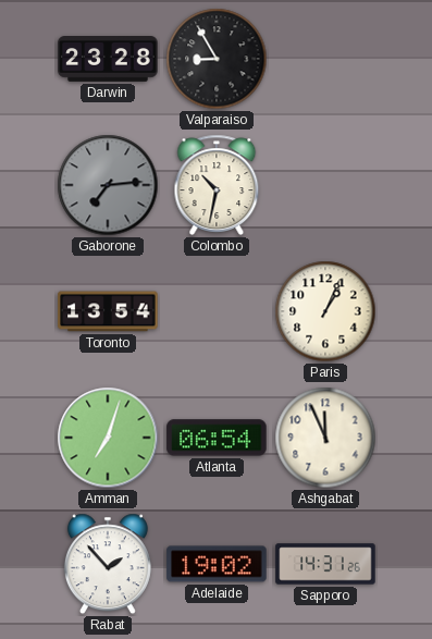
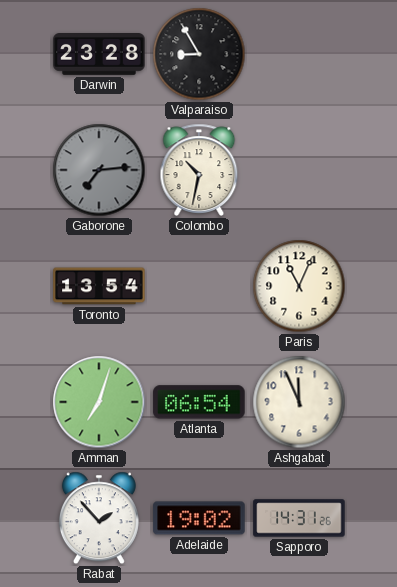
Paris: 1:04 -> 11:04 (299, 286)
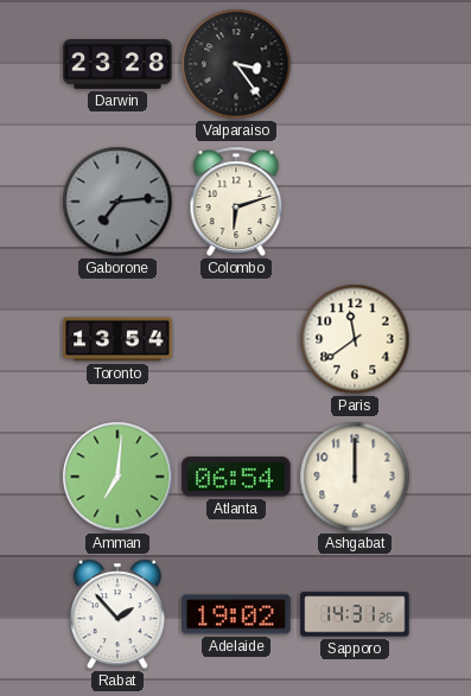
Valparaiso: 8:55 -> 3:24 (236, 64)
Colombo: 10:32 -> 6:12 (236, 202)
Paris: 11:04 -> 11:39 (355, 339)
Amman: 7:03 -> 7:01 (117, 477)
Ashgabat: 11:56 -> 12:00 (355, 477)
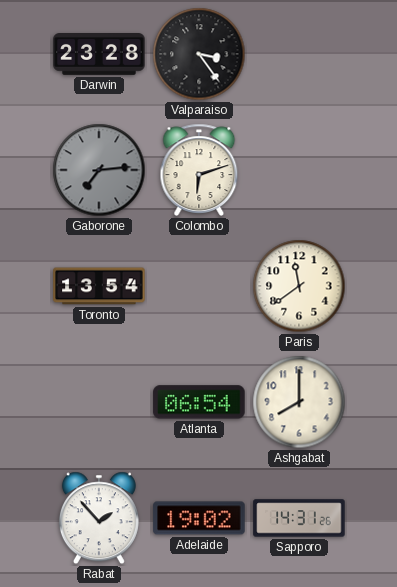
Amman: 7:01 -> none (117, 477)
Ashgabat: 12:00 -> 8:00 (299, 402)
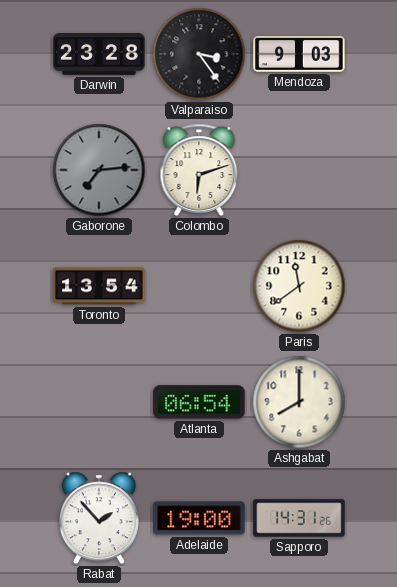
Mendoza: none -> 9:03 (299, 54)
Adelaide: 19:02 -> 19:00 (199, 518)
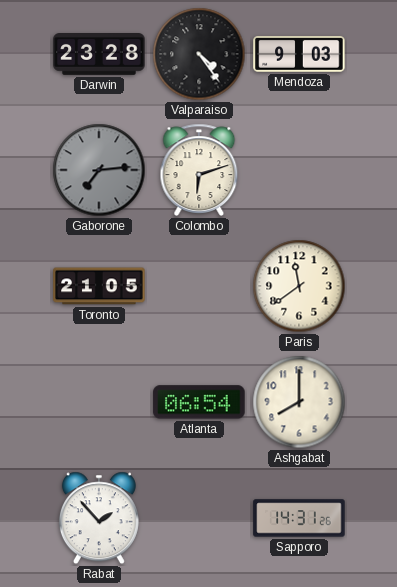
Valparaiso: 3:24 -> 4:24 (199, 54)
Toronto: 13:54 -> 21:05 (99, 286)
Adelaide: 19:00 -> none (199, 518)
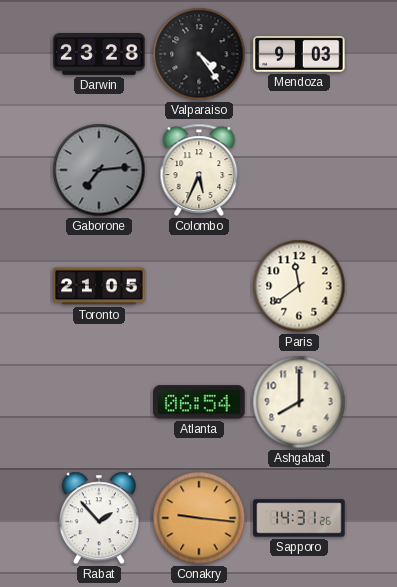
Colombo: 6:12 -> 5:34 (199, 170)
Conakry: none -> 9:16 (199, 518)
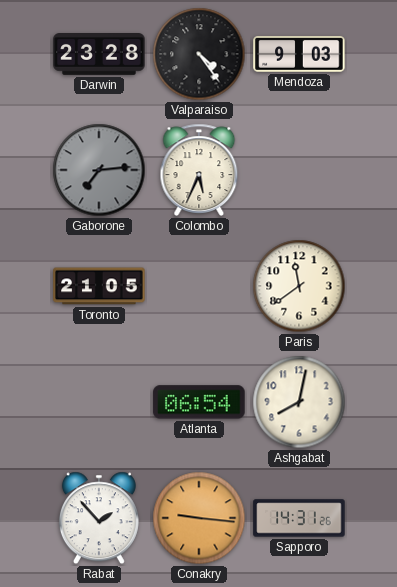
Ashgabat: 8:00 -> 8:02 (299, 402)
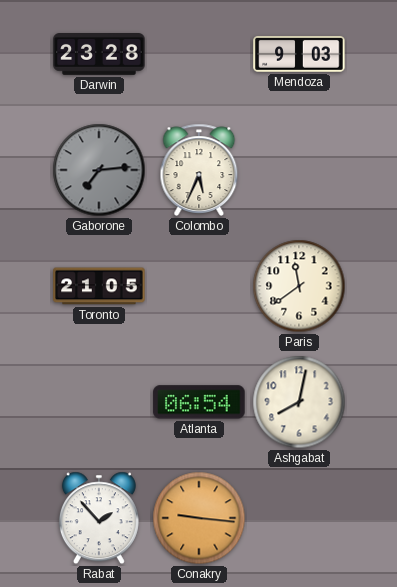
Valparaiso: 4:24 -> none (199, 54)
Sapporo: 14:31 -> none (299, 518)
